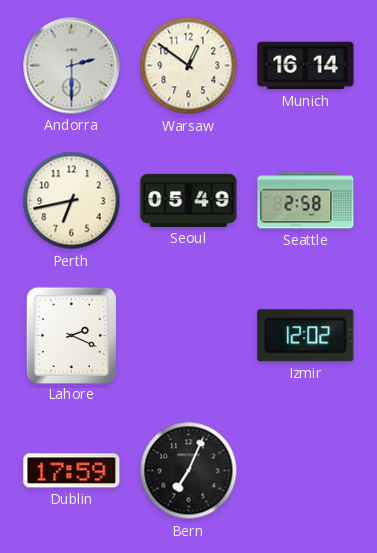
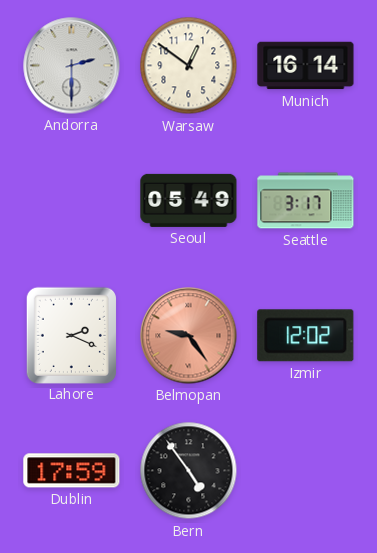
Perth: 6:43 -> none (72, 201)
Seattle: 2:58 -> 3:17 (306, 201)
Belmopan: none -> 9:24 (189, 336)
Bern: 7:04 -> 4:54 (189, 471)
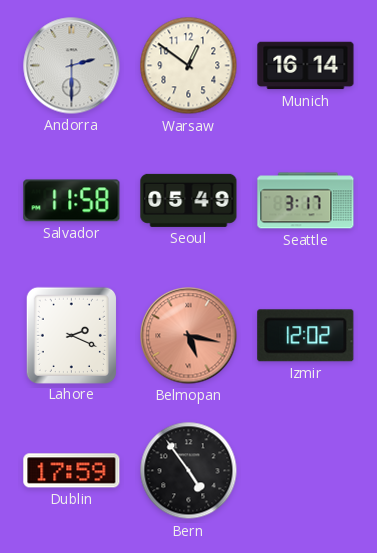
Salvador: none -> 11:58 (72, 201)
Belmopan: 9:24 -> 5:17 (189, 336)
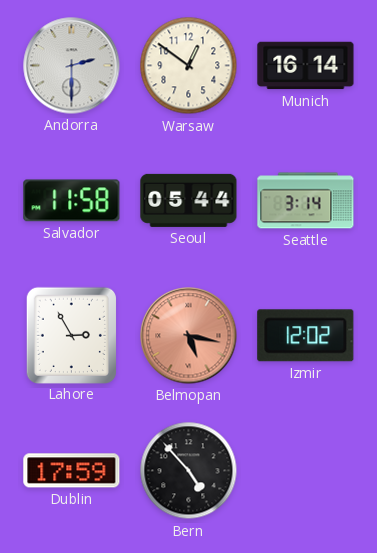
Seoul: 05:49 -> 05:44 (189, 200)
Seattle: 3:17 -> 3:14 (306, 201)
Lahore: 2:19 -> 2:55 (71, 335)
Bern: 4:54 -> 4:53 (189, 471)
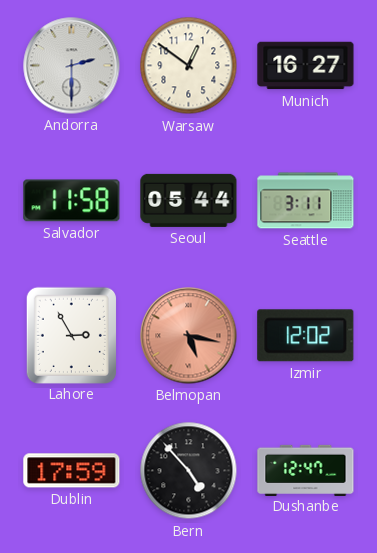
Munich: 16:14 -> 16:27 (306, 66)
Seattle: 3:14 -> 3:11 (306, 201)
Dushanbe: none -> 12:47 (306, 470)
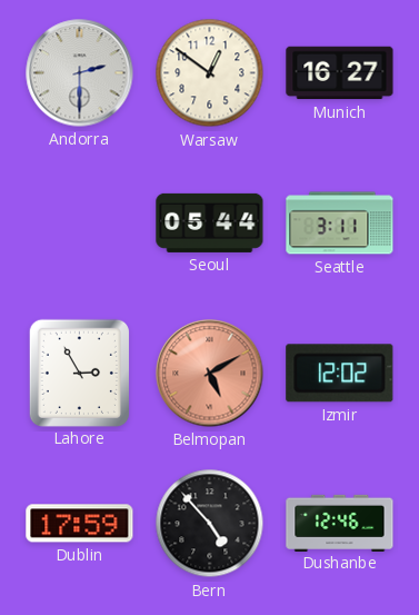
Salvador: 11:58 -> none (72, 201)
Belmopan: 5:17 -> 5:10 (210, 374)
Dushanbe: 12:47 -> 12:46 (340, 523)
